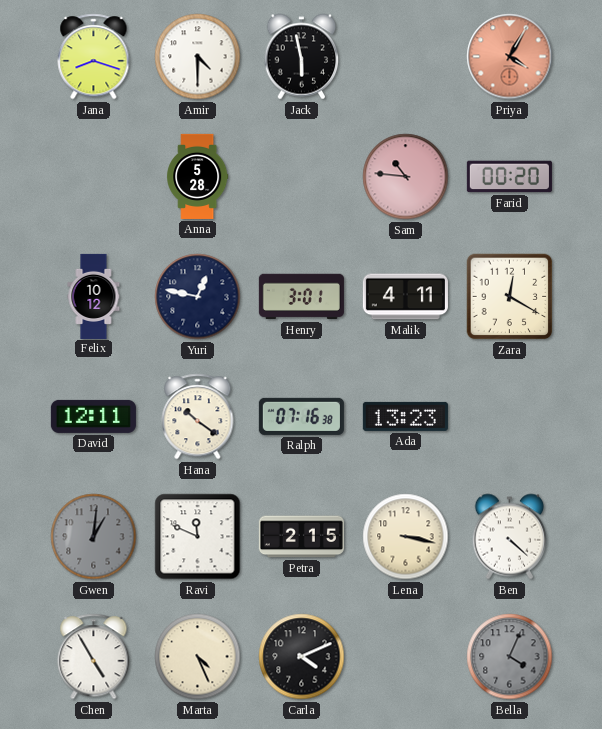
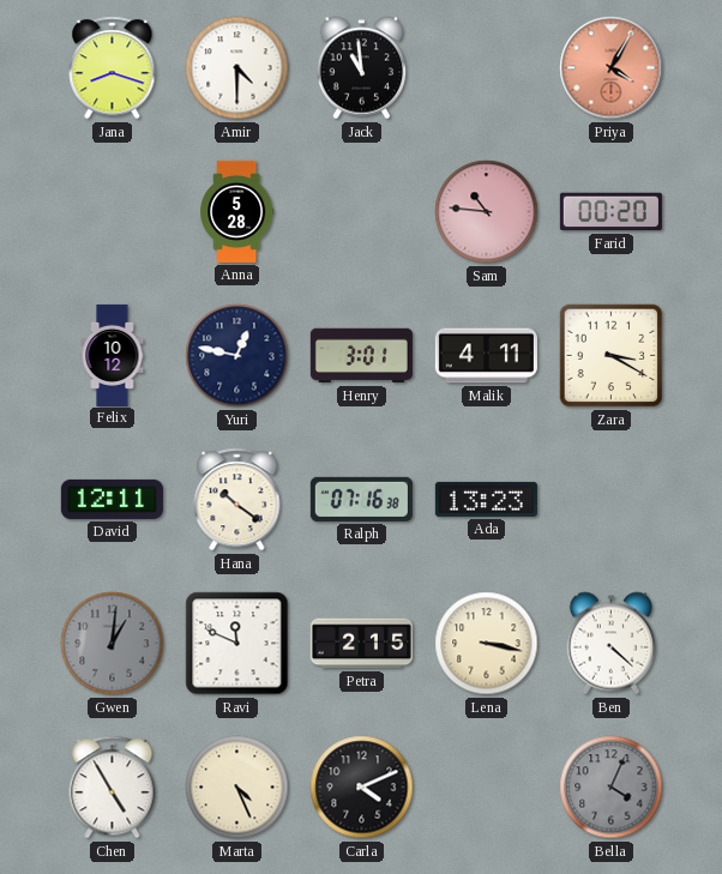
Jack: 5:58 -> 10:59 (362, 68)
Zara: 12:20 -> 3:20 (612, 356)
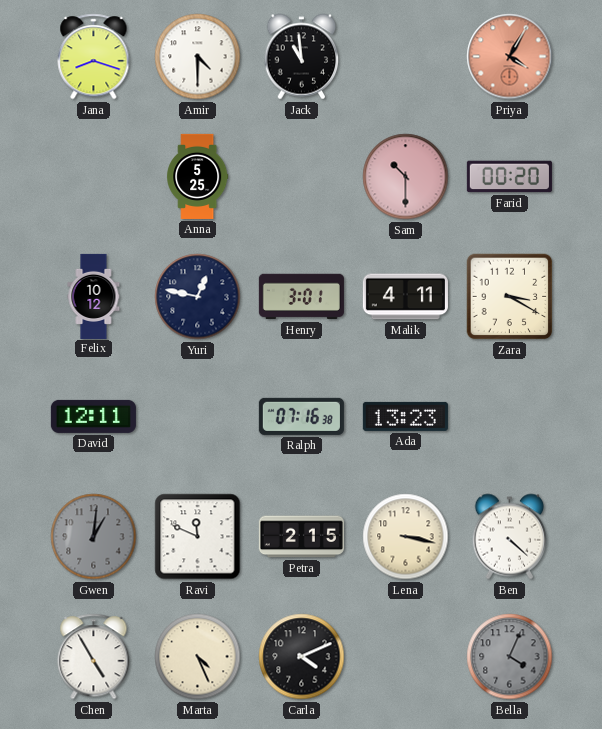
Anna: 5:28 -> 5:25 (198, 176)
Sam: 10:46 -> 10:30 (406, 177)
Hana: 10:21 -> none (237, 500)
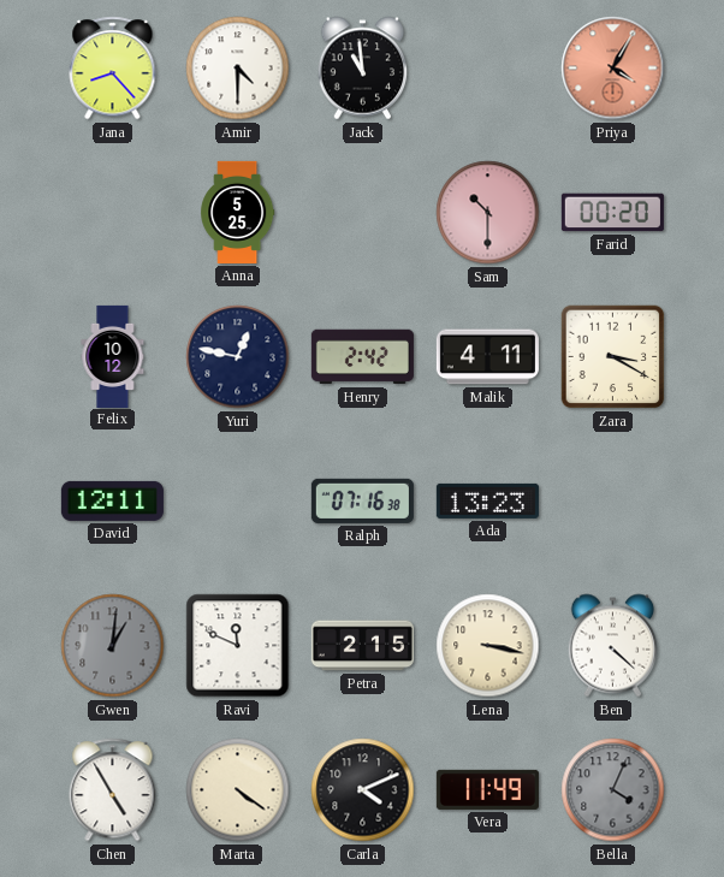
Jana: 8:18 -> 8:23 (113, 69)
Henry: 3:01 -> 2:42 (362, 357)
Marta: 4:26 -> 4:21 (238, 790)
Vera: none -> 11:49 (487, 789)
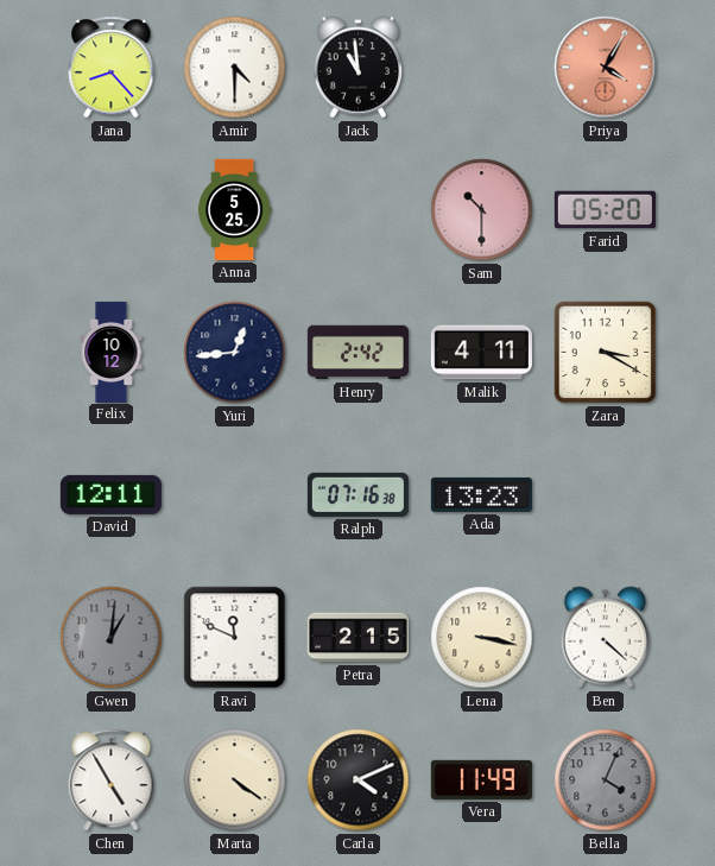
Farid: 00:20 -> 05:20 (605, 210)
Yuri: 12:47 -> 12:44 (235, 353)
